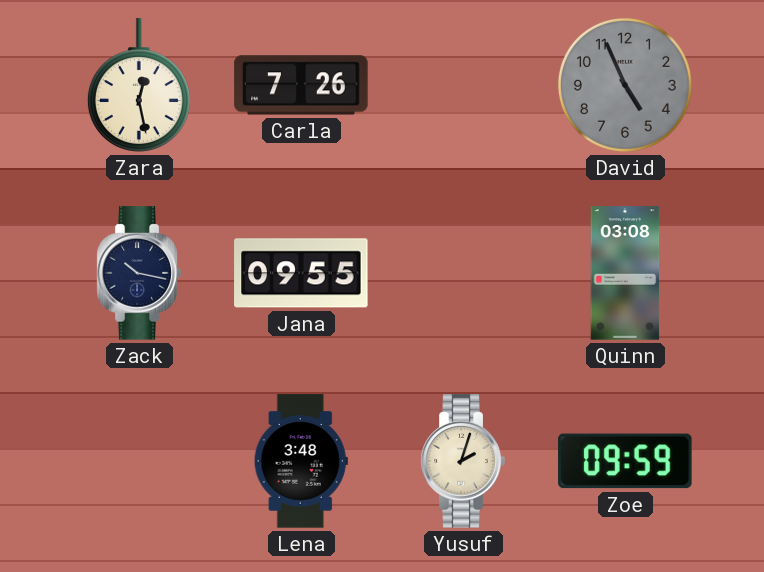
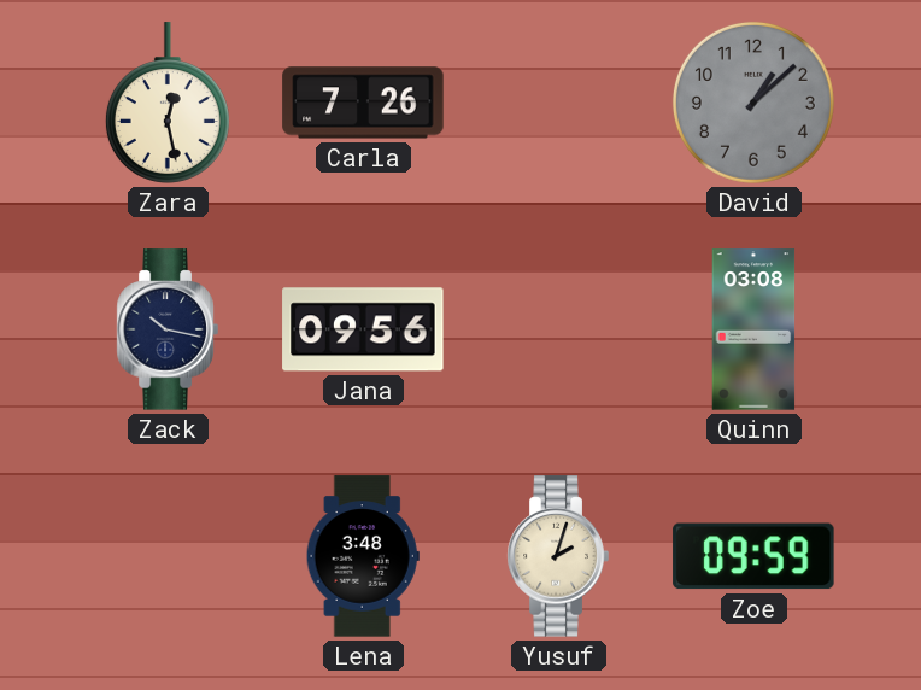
David: 4:56 -> 1:08 (753, 103)
Jana: 09:55 -> 09:56 (363, 329)
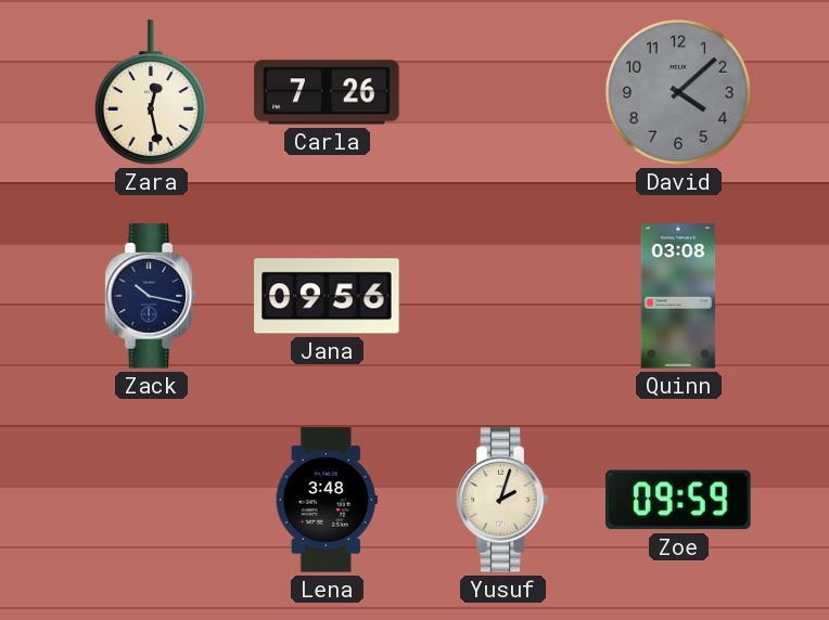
David: 1:08 -> 4:08 (678, 92)
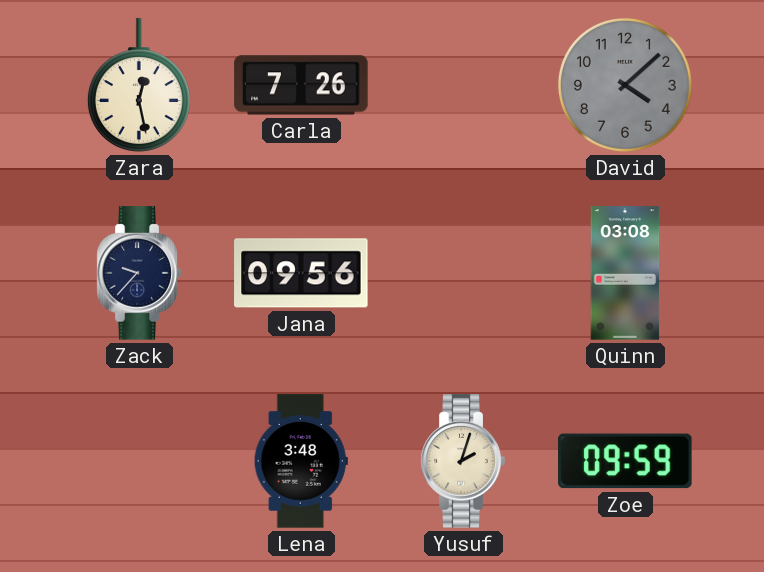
Zack: 10:17 -> 9:37 (139, 273)
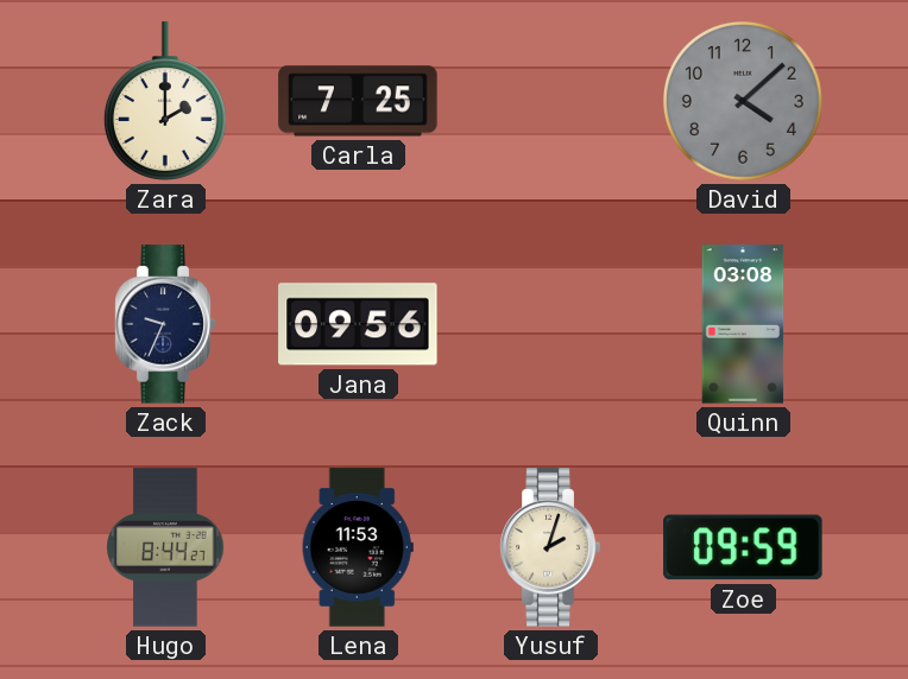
Zara: 12:28 -> 2:00 (165, 101)
Carla: 7:26 -> 7:25 (358, 101)
Zack: 9:37 -> 9:34 (165, 324)
Hugo: none -> 8:44 (165, 547)
Lena: 3:48 -> 11:53 (358, 547)
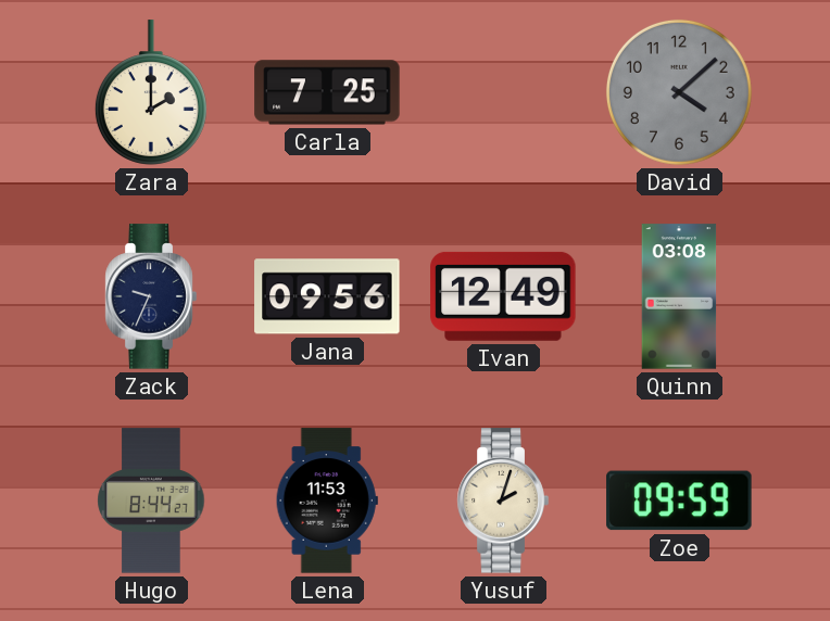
Ivan: none -> 12:49 (503, 296)
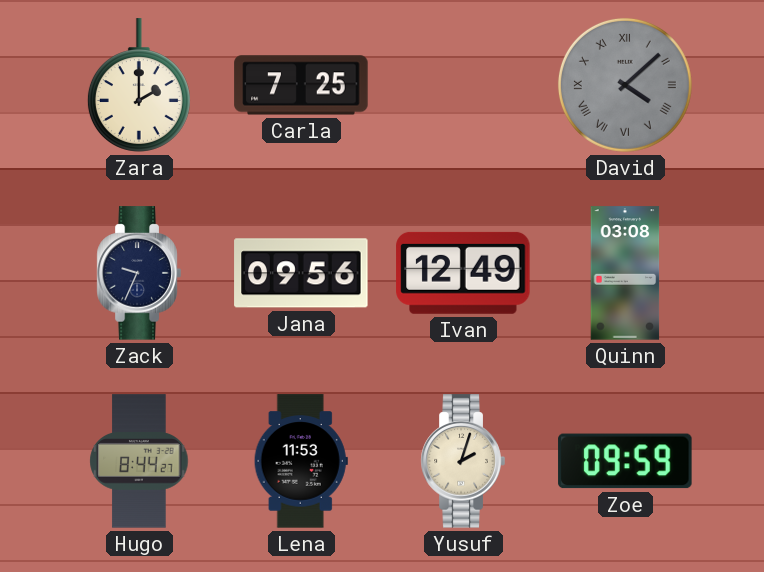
David numerals: Arabic -> Roman (625, 85)
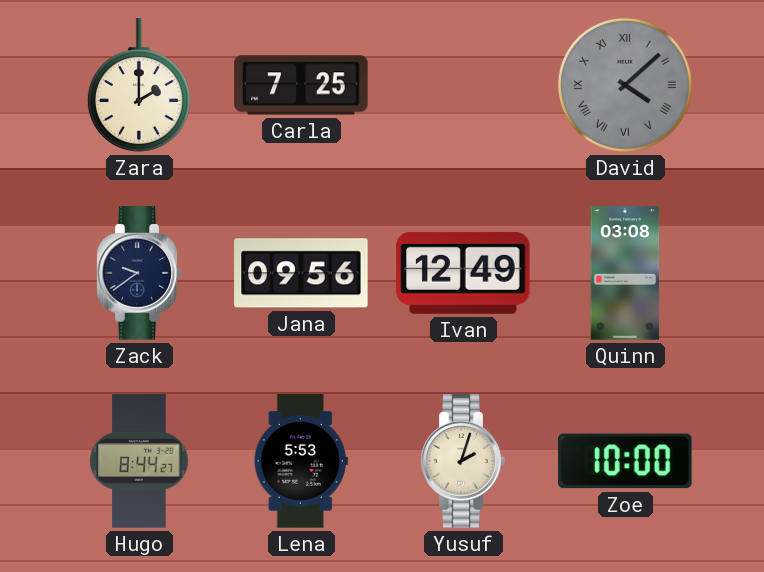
Zack: 9:34 -> 9:39 (139, 273)
Lena: 11:53 -> 5:53 (301, 461)
Zoe: 09:59 -> 10:00 (625, 461)
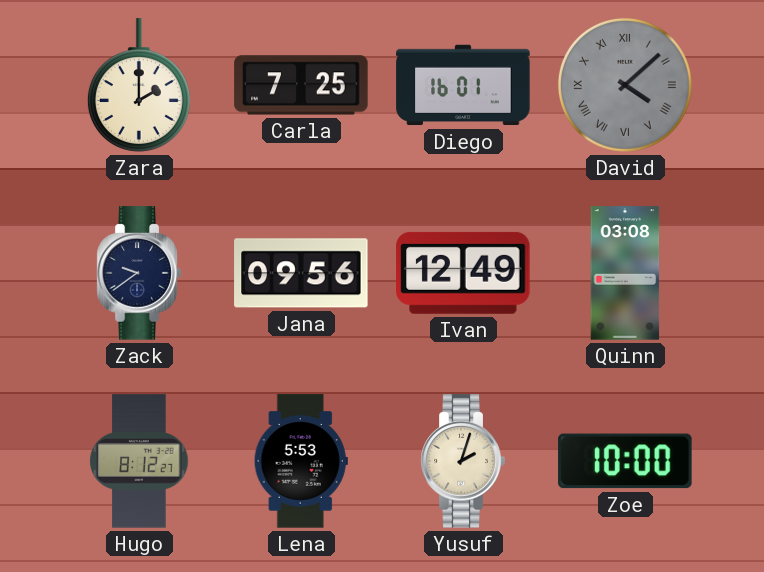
Diego: none -> 16:01 (463, 85)
Hugo: 8:44 -> 8:12 (139, 461)
